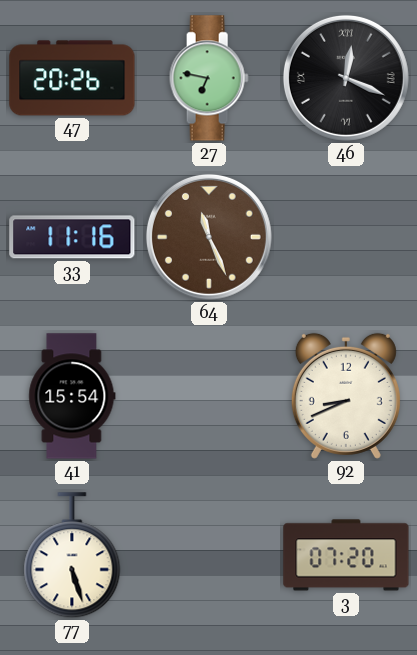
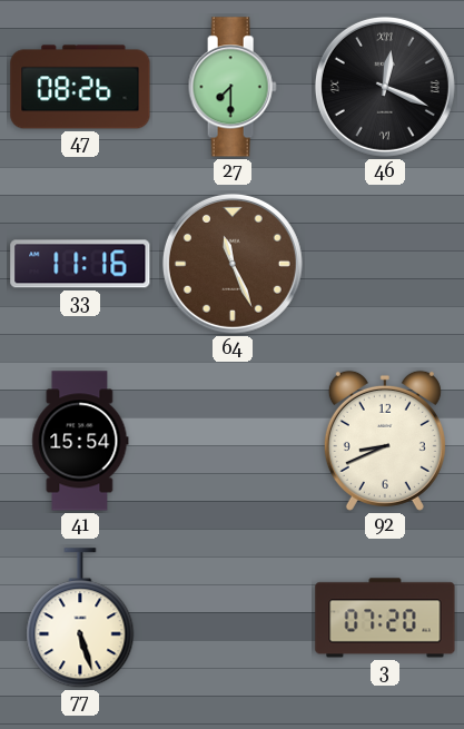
47: 20:26 -> 08:26 (80, 87)
27: 6:47 -> 7:30 (233, 87)
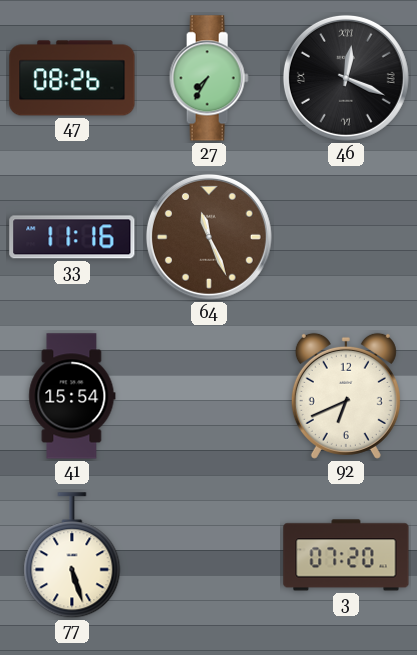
27: 7:30 -> 7:35 (209, 78)
92: 8:41 -> 6:41 (346, 396)
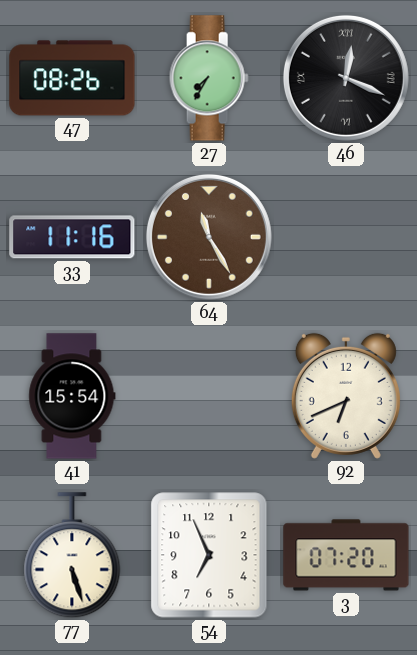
64: 11:26 -> 11:25 (209, 237)
54: none -> 6:56 (209, 555)
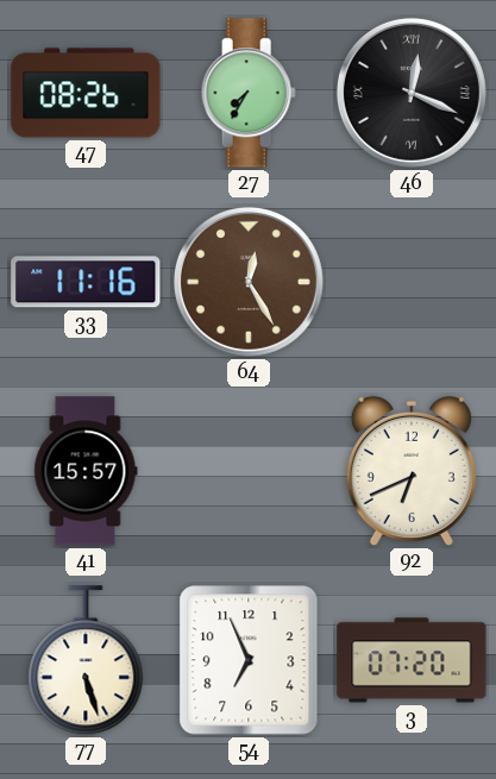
64: 11:25 -> 12:25 (249, 282)
41: 15:54 -> 15:57 (86, 471)
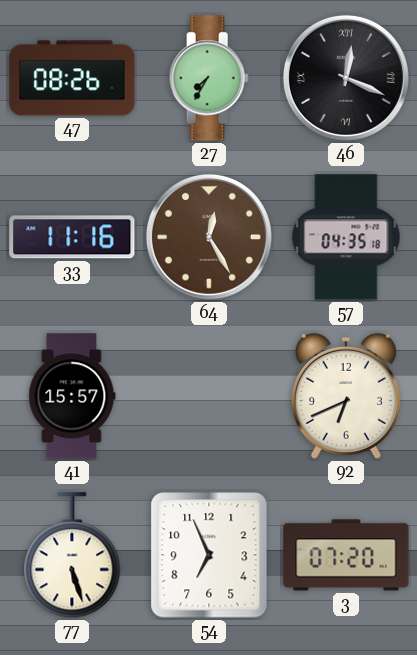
57: none -> 04:35 (346, 237)
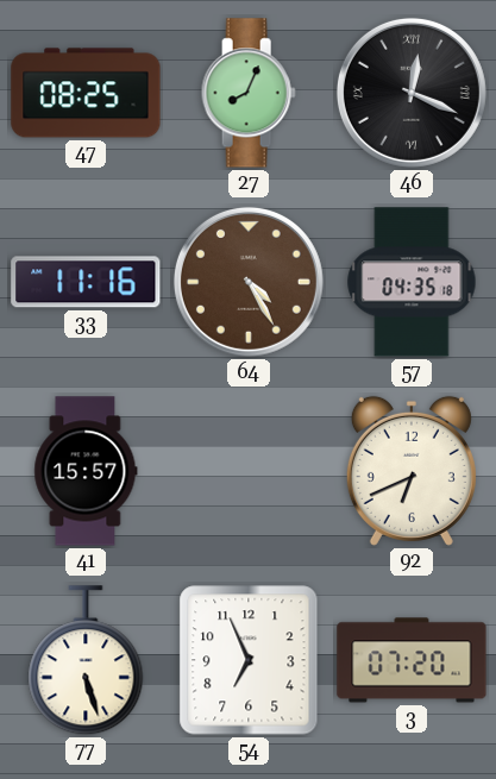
47: 08:26 -> 08:25 (86, 93)
27: 7:35 -> 8:04 (249, 93)
64: 12:25 -> 4:25 (249, 282)
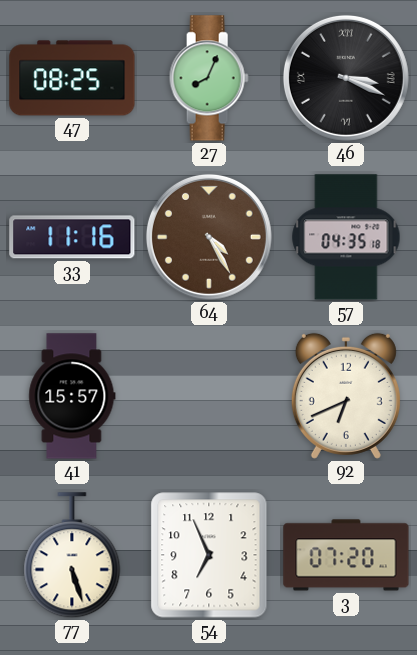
46: 12:19 -> 3:19 (346, 78)
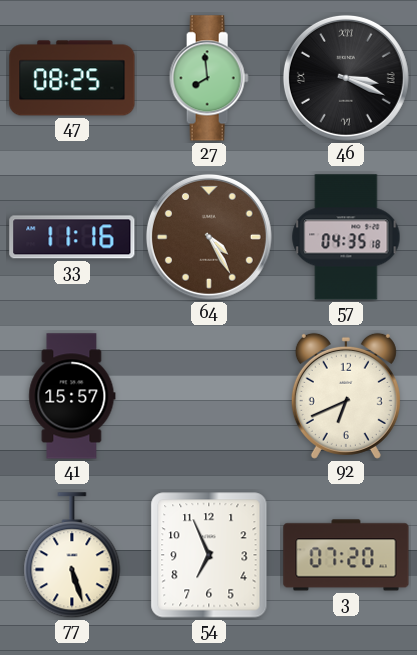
27: 8:04 -> 7:59 (209, 78)
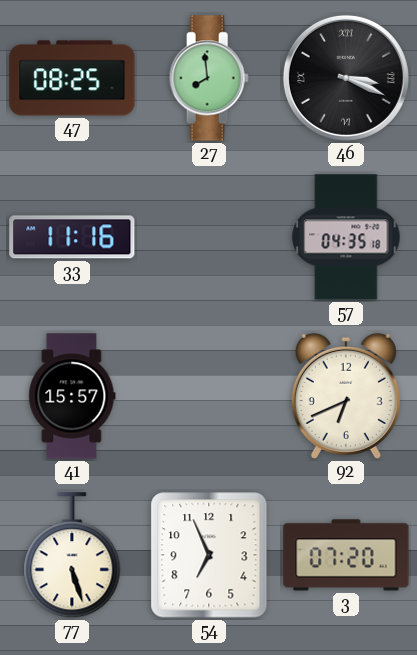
64: 4:25 -> none (209, 237)
